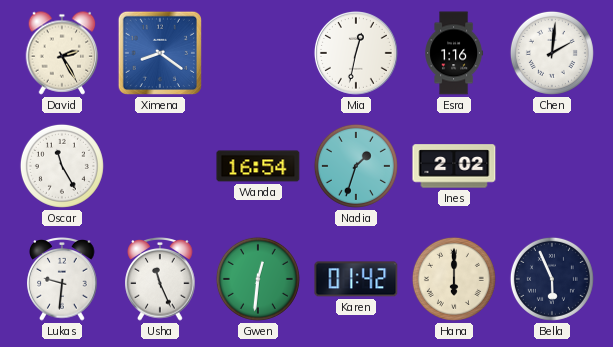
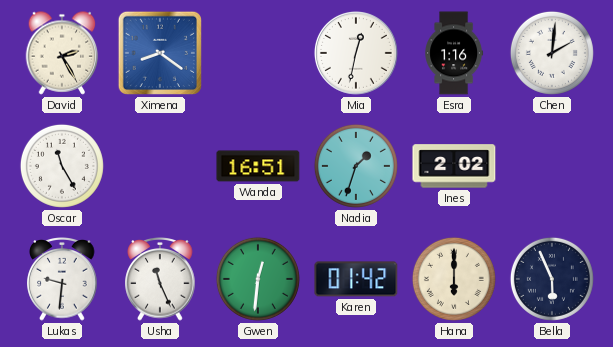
Wanda: 16:54 -> 16:51 (258, 166)
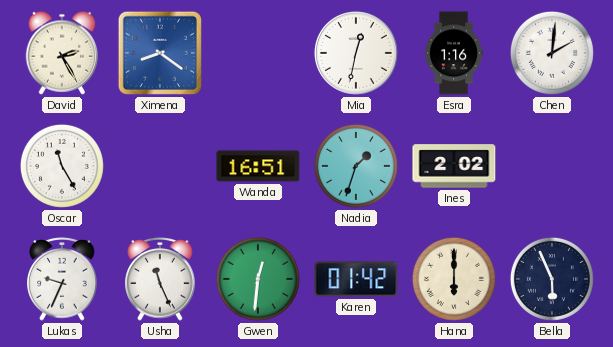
Lukas: 9:31 -> 9:34 (62, 279)
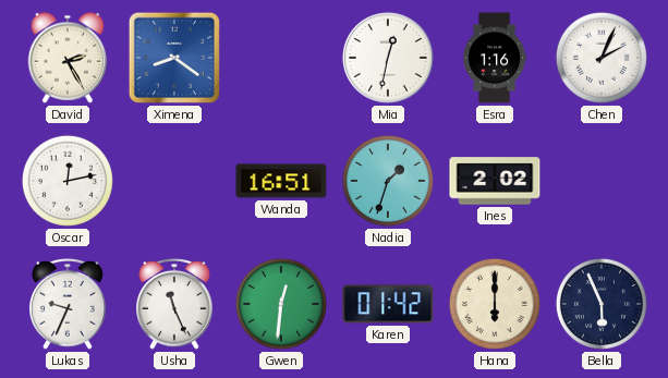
Chen: 2:01 -> 2:04 (602, 58)
Oscar: 11:25 -> 12:13 (68, 181)
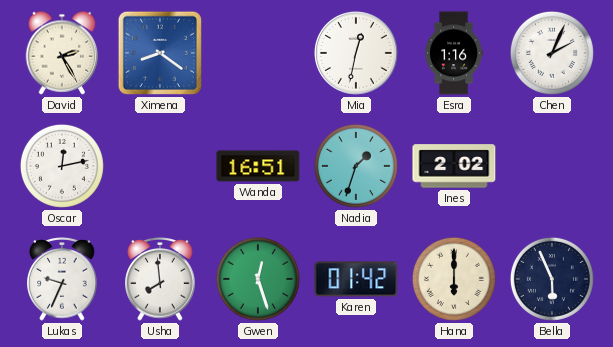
Usha: 11:26 -> 7:59 (160, 279)
Gwen: 12:31 -> 12:27 (258, 279)
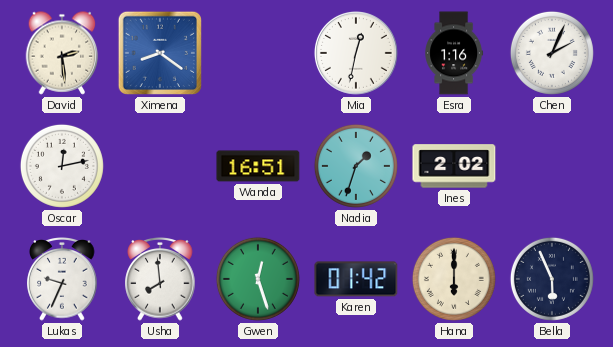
David: 2:25 -> 2:29 (62, 53)
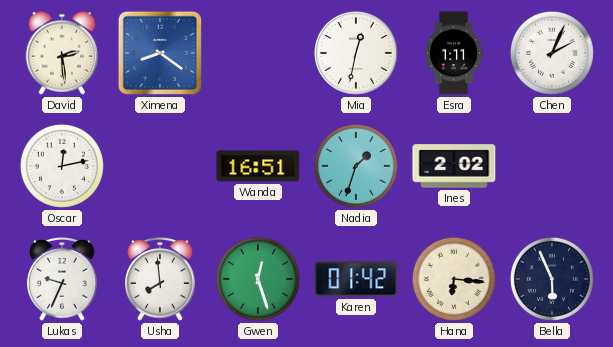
Esra: 1:16 -> 1:11 (454, 53)
Hana: 6:00 -> 6:16 (454, 279)
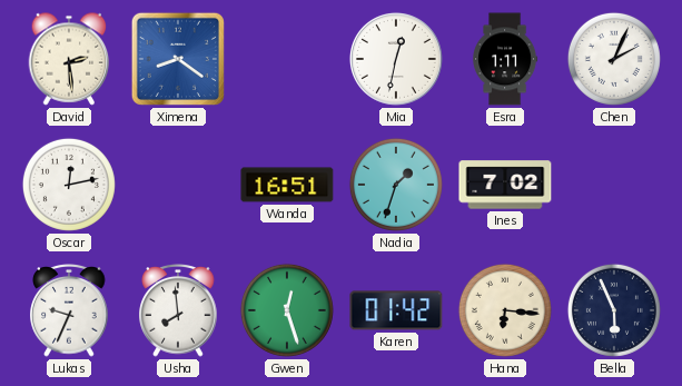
Ines: 2:02 -> 7:02 (505, 185)
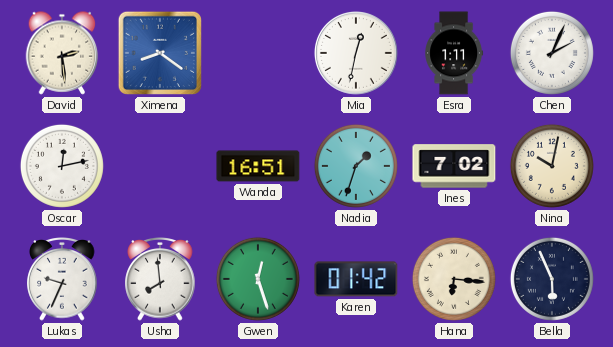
Nina: none -> 10:02 (552, 166)
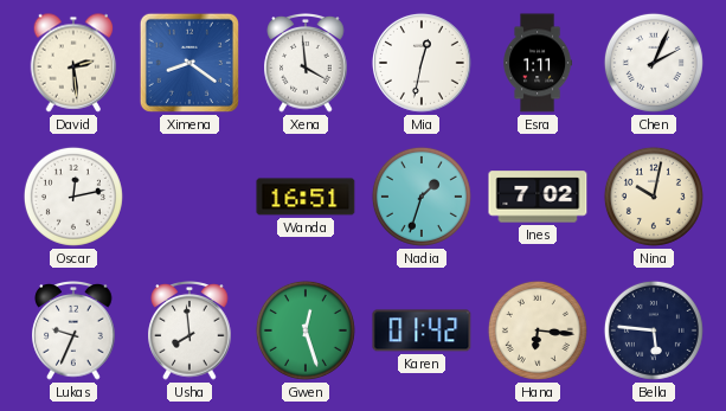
Xena: none -> 3:59 (306, 63)
Bella: 5:56 -> 5:46 (654, 330)
